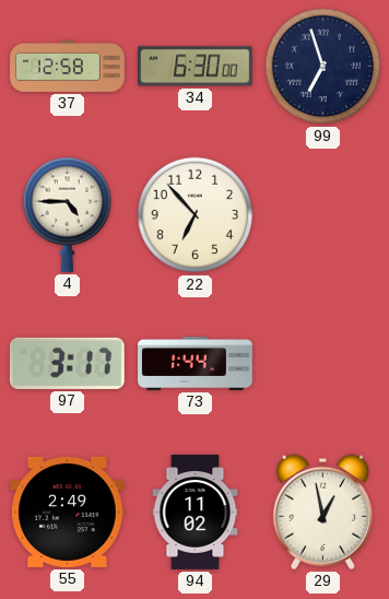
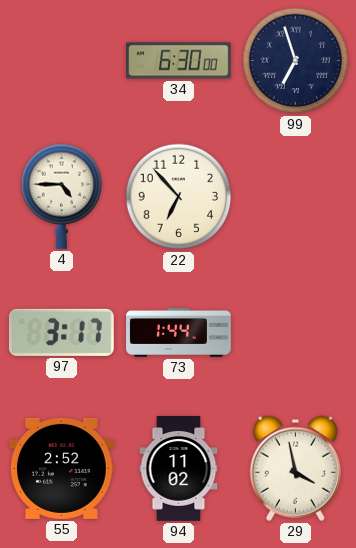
37: 12:58 -> none (68, 66)
55: 2:49 -> 2:52 (62, 468)
29: 12:58 -> 3:58 (295, 468)
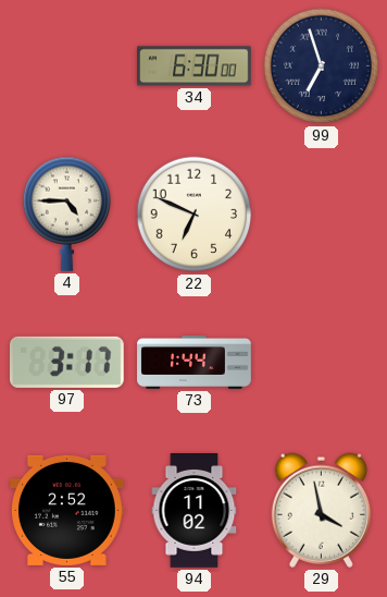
22: 6:53 -> 6:49 (195, 215)
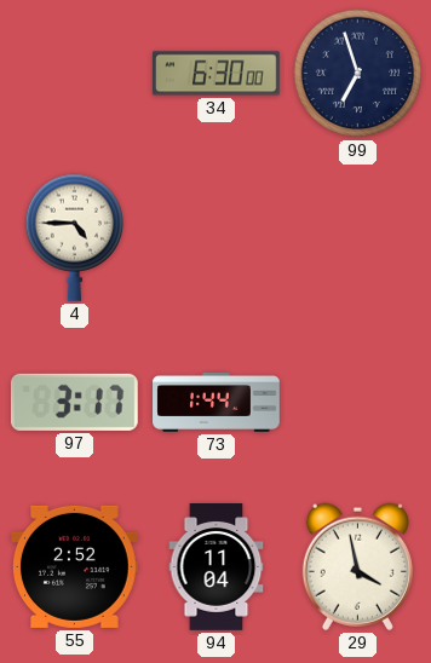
22: 6:49 -> none (195, 215)
94: 11:02 -> 11:04 (217, 567)
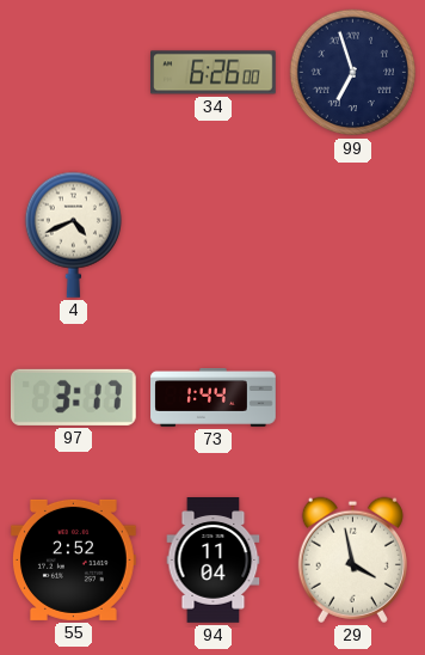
34: 6:30 -> 6:26 (214, 73)
4: 4:45 -> 4:41 (73, 234)
